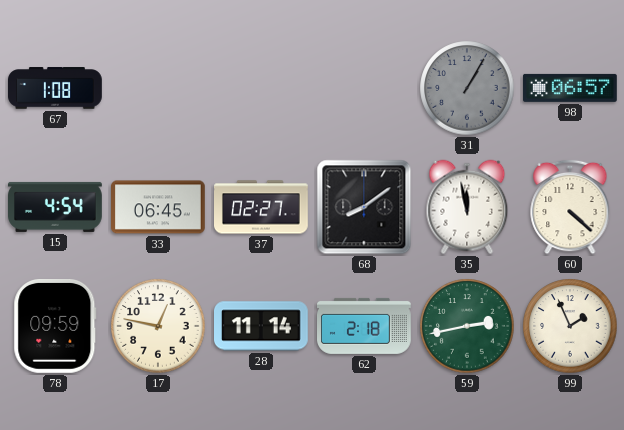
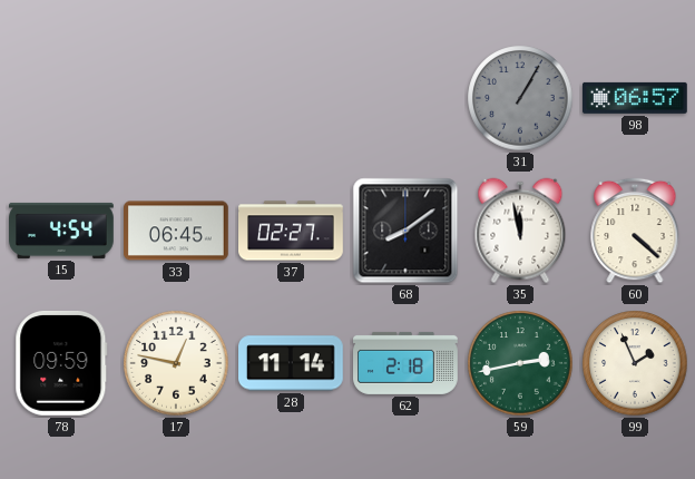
67: 1:08 -> none (56, 88)
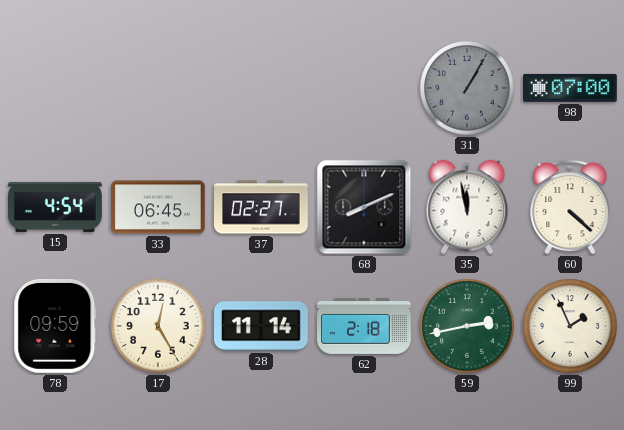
98: 06:57 -> 07:00 (571, 88)
68: 8:09 -> 8:11 (364, 207)
17: 12:47 -> 12:25 (158, 326)
